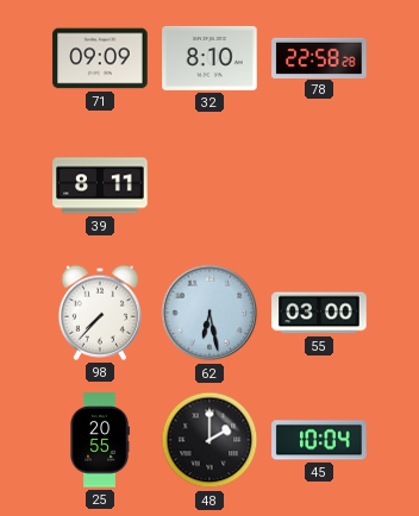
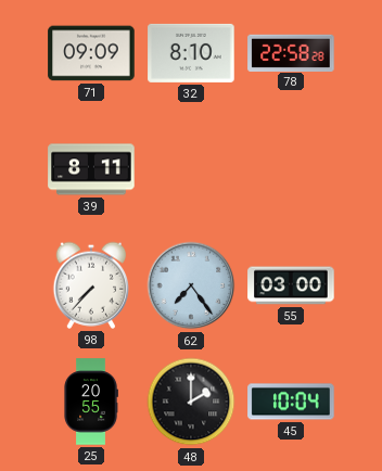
62: 6:28 -> 7:24 (191, 285)
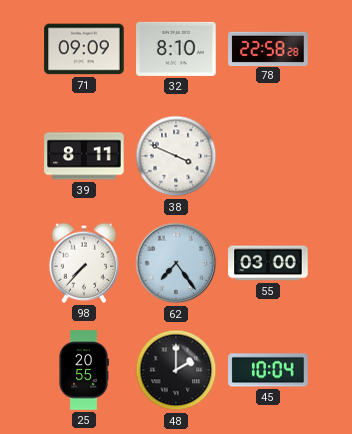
38: none -> 3:49 (176, 156)
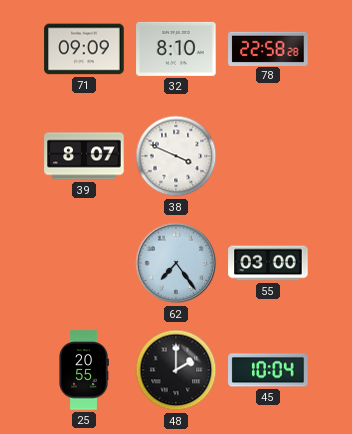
39: 8:11 -> 8:07 (84, 156)
98: 7:37 -> none (83, 263)
